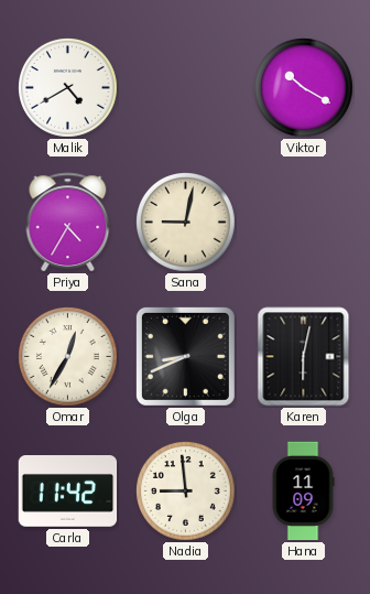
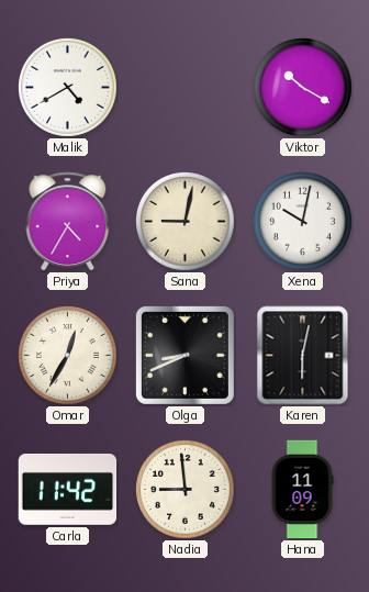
Xena: none -> 10:02 (303, 222)
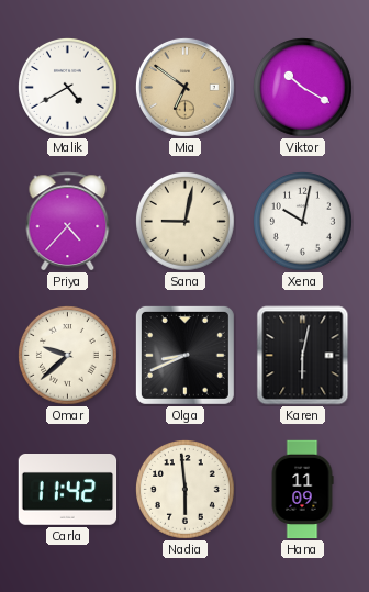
Mia: none -> 6:51 (186, 88)
Priya: 4:35 -> 4:37 (68, 222)
Omar: 12:35 -> 9:38 (68, 356)
Nadia: 8:59 -> 5:59 (186, 490)
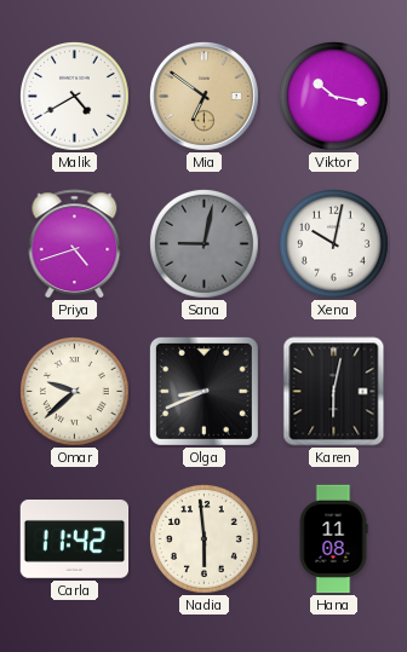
Viktor: 10:20 -> 10:17 (334, 97)
Priya: 4:37 -> 4:42 (75, 244)
Sana dial: cream -> grey (205, 244)
Hana: 11:09 -> 11:08 (333, 540)
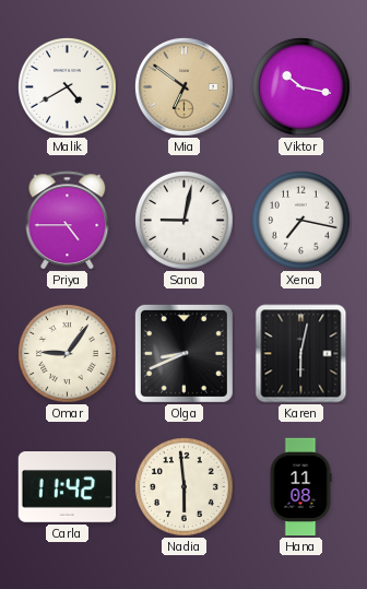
Priya: 4:42 -> 4:45 (68, 221)
Sana dial: grey -> white (185, 221)
Xena: 10:02 -> 7:17 (301, 221)
Omar: 9:38 -> 9:06 (68, 354)
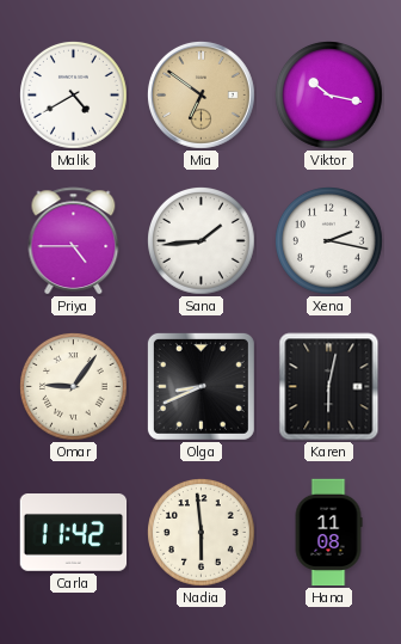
Sana: 9:02 -> 1:44 (202, 241)
Xena: 7:17 -> 2:17 (329, 241)
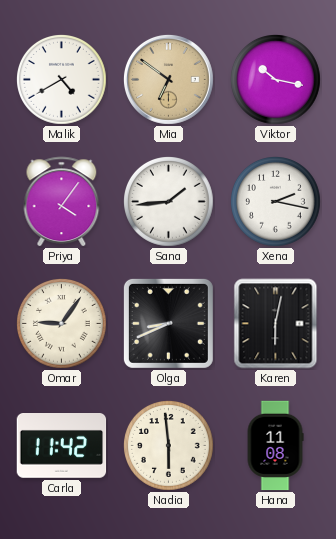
Priya: 4:45 -> 4:06 (62, 202)
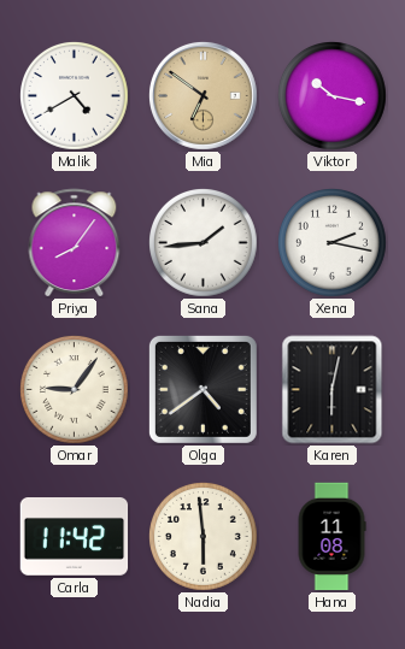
Priya: 4:06 -> 8:06 (75, 243)
Olga: 8:41 -> 4:39 (202, 389)
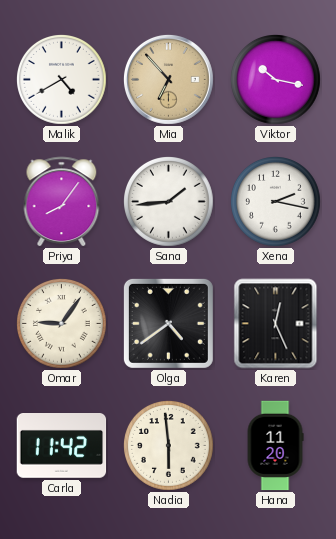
Mia: 6:51 -> 6:53 (169, 80)
Karen: 6:02 -> 12:26 (276, 324)
Hana: 11:08 -> 11:20 (275, 446)
